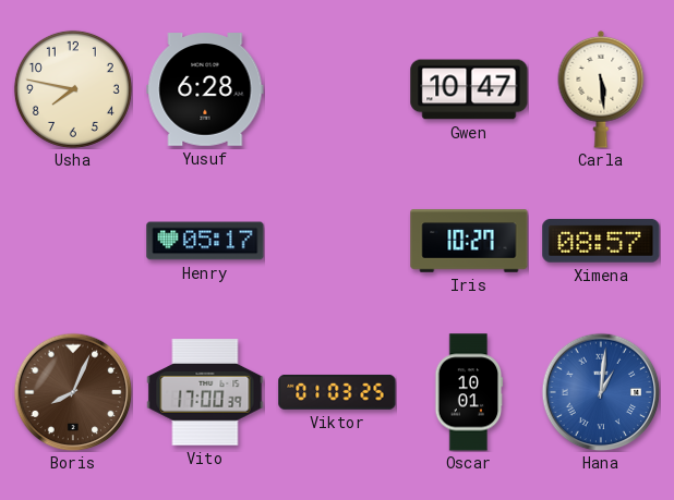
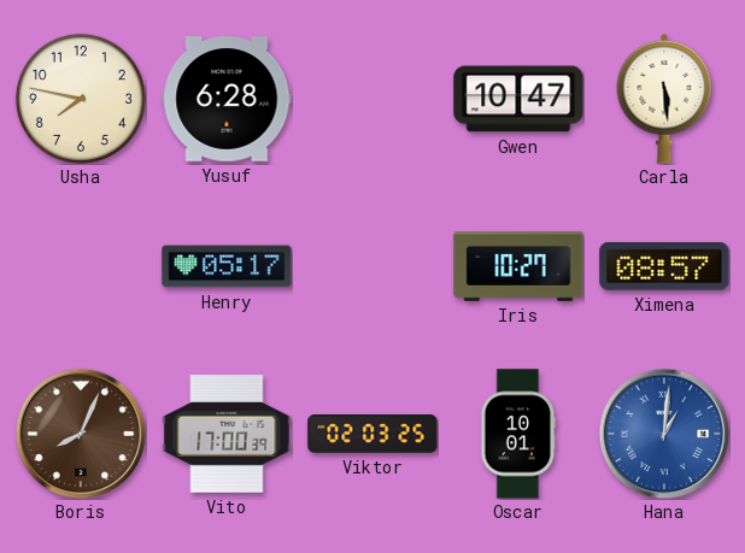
Viktor: 01:03 -> 02:03 (372, 434)
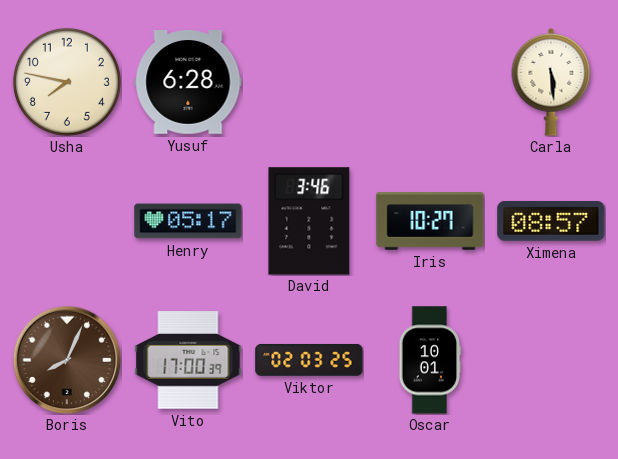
Gwen: 10:47 -> none (518, 99)
David: none -> 3:46 (309, 221)
Hana: 1:01 -> none (664, 434)
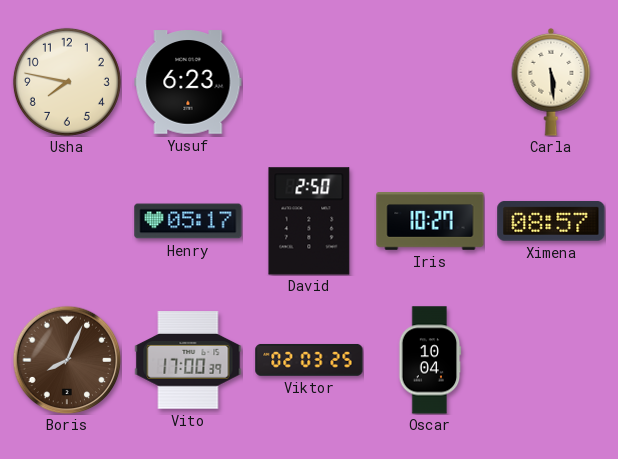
Yusuf: 6:28 -> 6:23 (188, 82)
David: 3:46 -> 2:50 (309, 221)
Oscar: 10:01 -> 10:04 (430, 360)
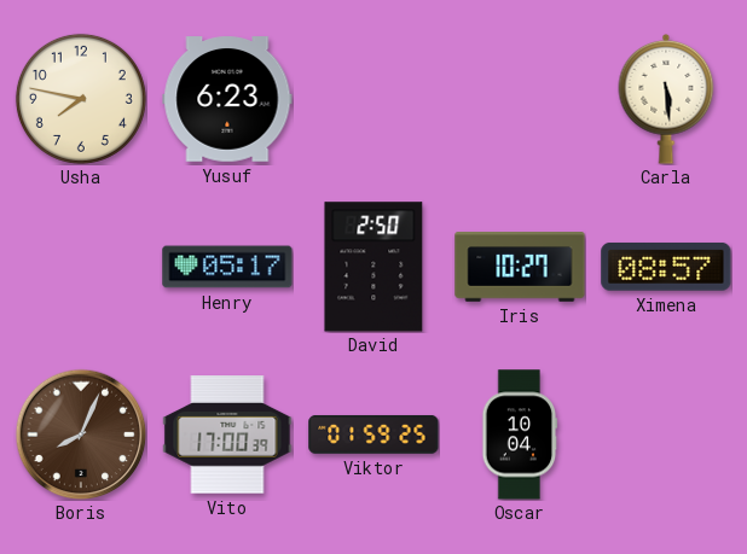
Viktor: 02:03 -> 01:59 (373, 435)
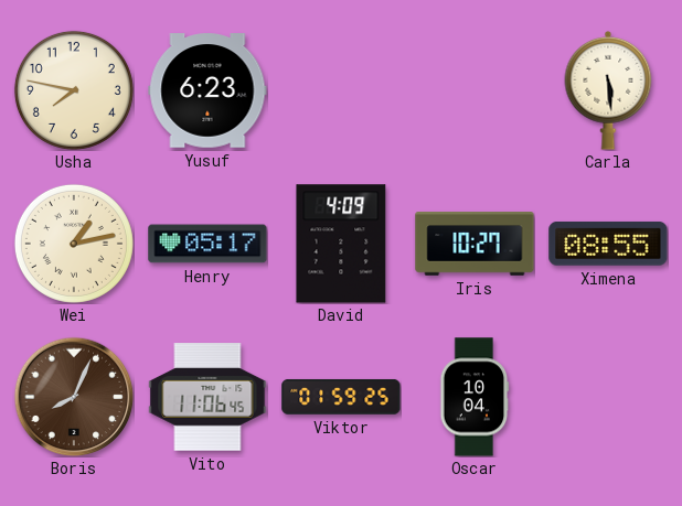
Wei: none -> 1:13 (74, 244)
David: 2:50 -> 4:09 (341, 244)
Ximena: 08:57 -> 08:55 (608, 244)
Vito: 17:00 -> 11:06 (207, 397)
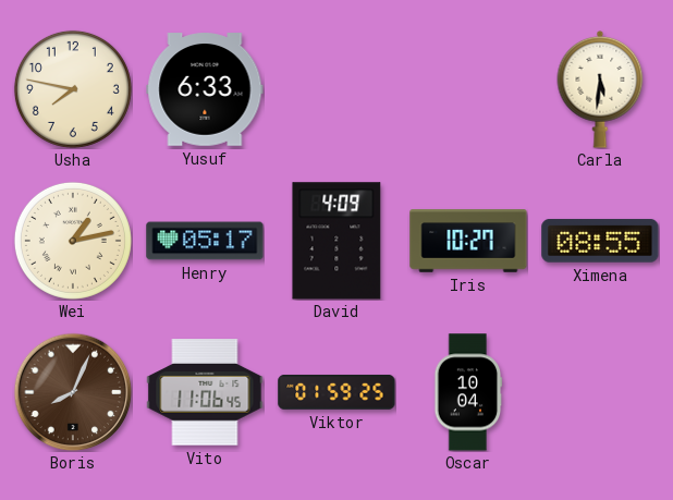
Yusuf: 6:23 -> 6:33 (205, 89)
Carla: 5:29 -> 5:31 (600, 89)
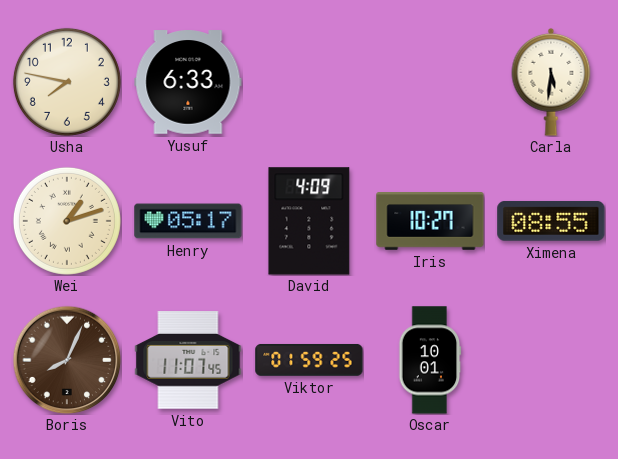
Wei: 1:13 -> 1:12 (67, 221)
Vito: 11:06 -> 11:07 (188, 360)
Oscar: 10:04 -> 10:01 (430, 360)
